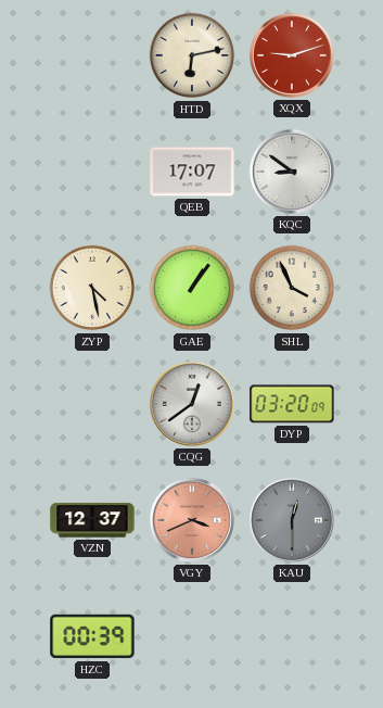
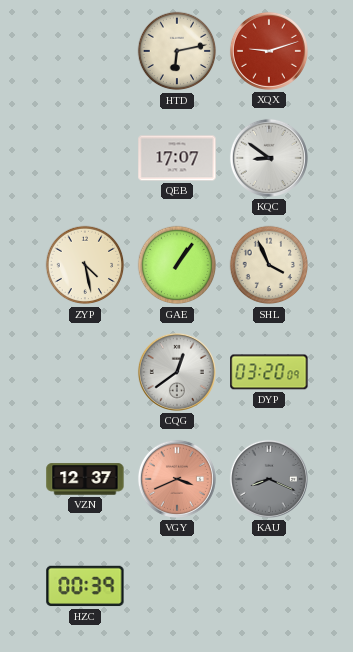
KAU: 12:30 -> 8:19 (269, 479)
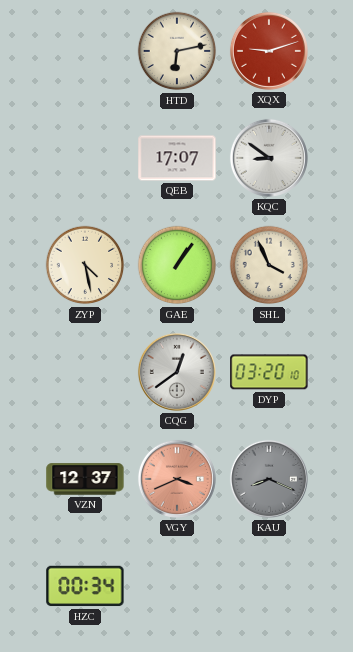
DYP: 03:20:09 -> 03:20:10 (269, 372)
HZC: 00:39 -> 00:34 (85, 586)
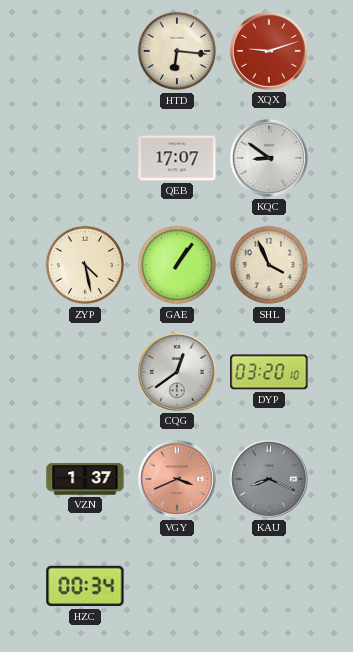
HTD: 6:13 -> 6:16 (177, 51)
VZN: 12:37 -> 1:37 (85, 479)
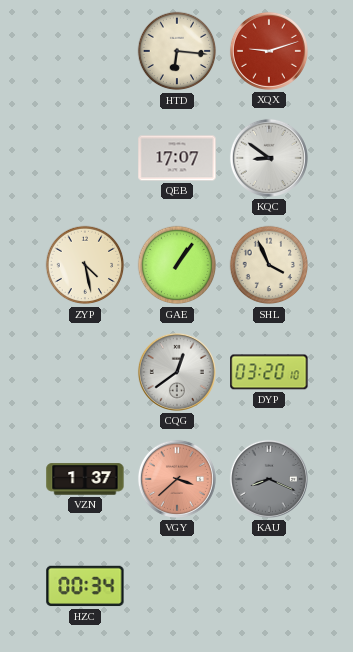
VGY: 3:41 -> 3:38 (177, 479)
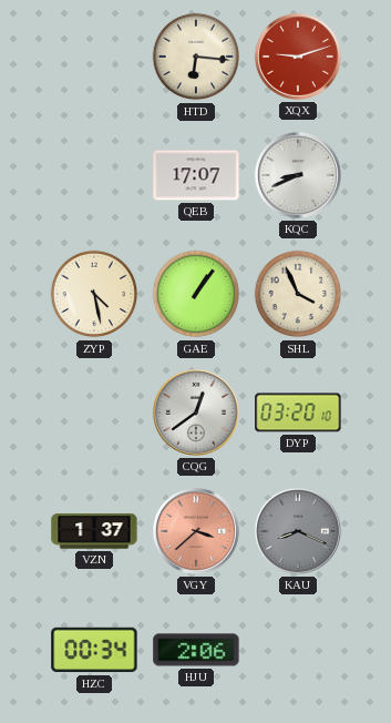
KQC: 8:51 -> 8:41 (298, 175)
HJU: none -> 2:06 (196, 650)
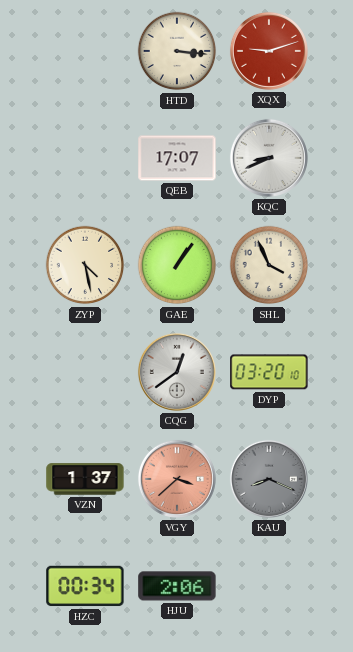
HTD: 6:16 -> 3:16 (177, 51)
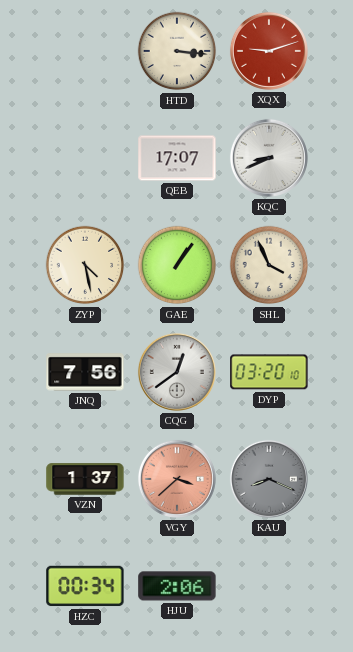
JNQ: none -> 7:56 (85, 372)
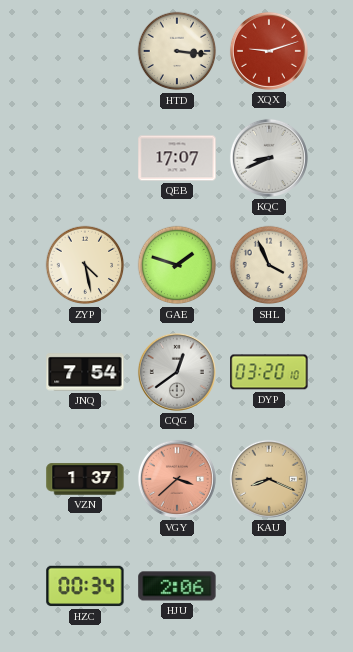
GAE: 1:06 -> 1:48 (177, 265)
JNQ: 7:56 -> 7:54 (85, 372)
KAU dial: grey -> champagne (269, 479)
